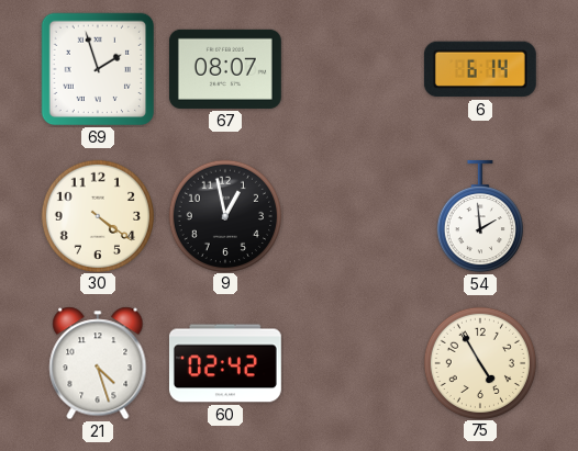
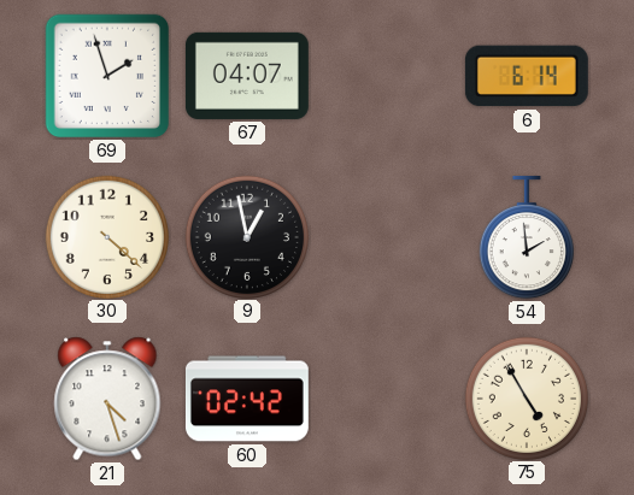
67: 08:07 -> 04:07 (247, 76)
30: 4:21 -> 4:22 (106, 236)
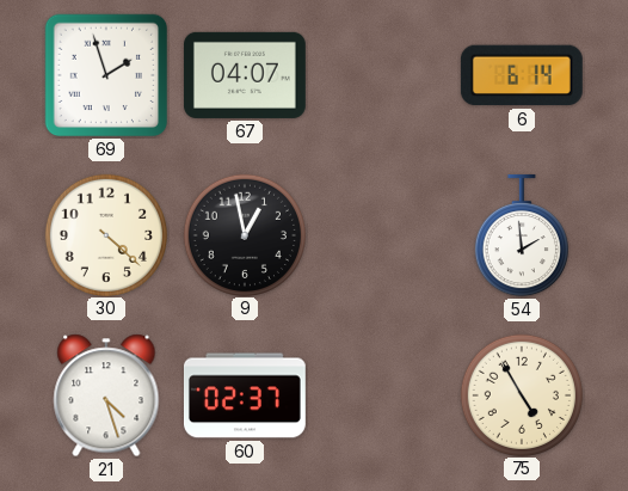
60: 02:42 -> 02:37 (245, 395)
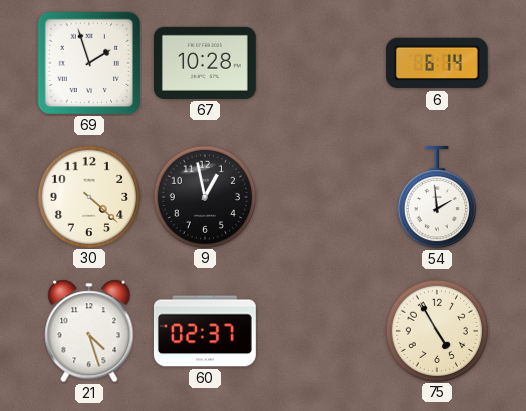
67: 04:07 -> 10:28 (205, 63)
